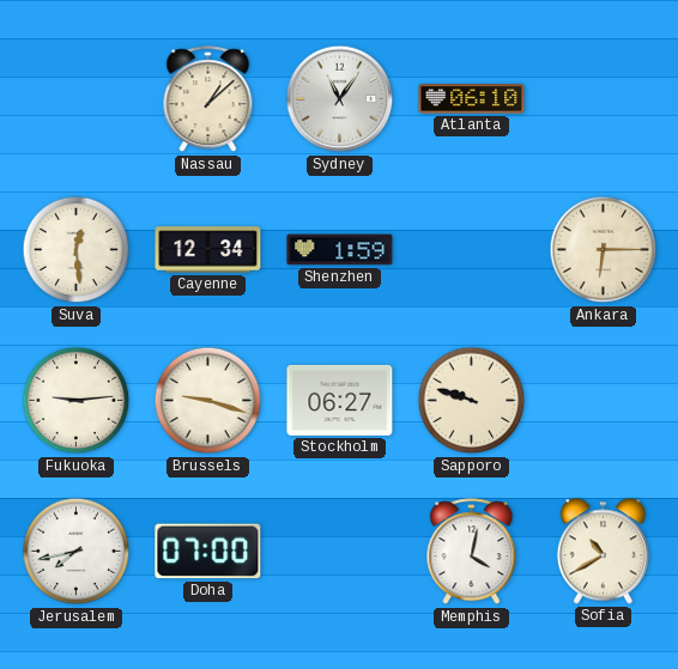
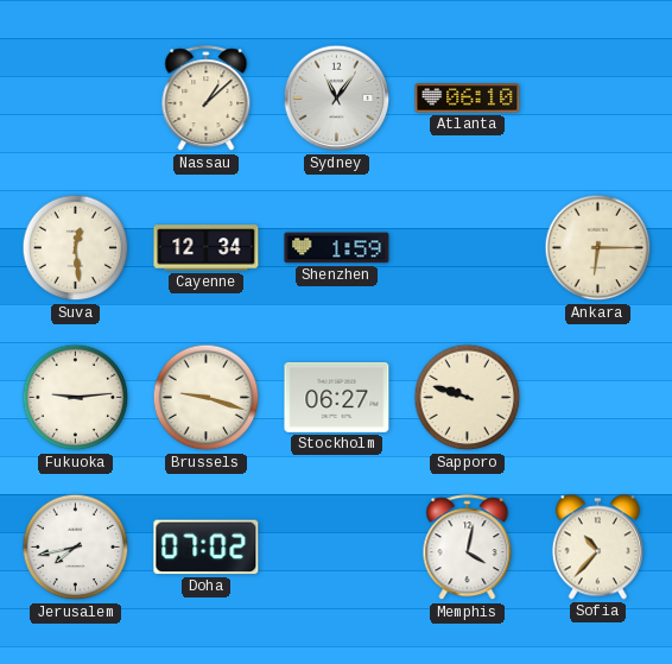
Doha: 07:00 -> 07:02 (207, 548)
Sofia: 10:40 -> 10:37 (597, 548)
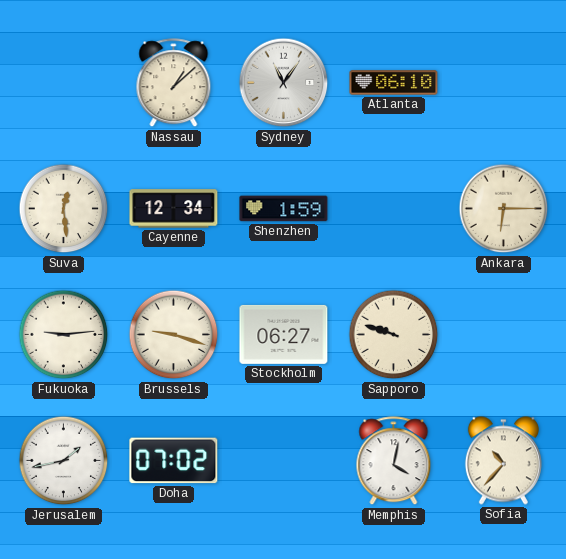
Jerusalem: 7:43 -> 1:43 (64, 461)
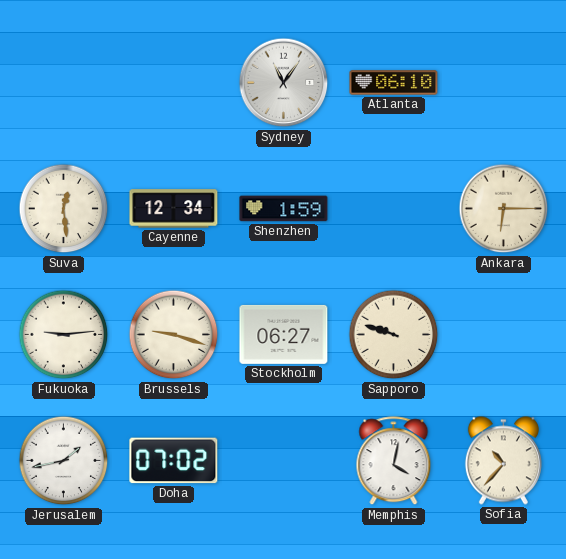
Nassau: 1:08 -> none (174, 83)
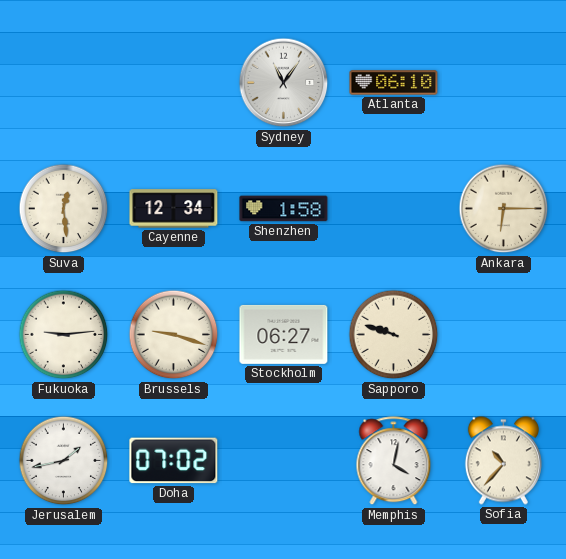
Shenzhen: 1:59 -> 1:58 (284, 209)
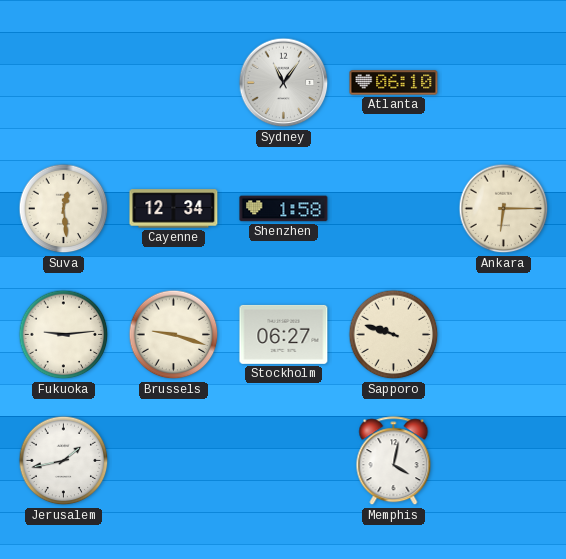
Doha: 07:02 -> none (174, 461)
Sofia: 10:37 -> none (503, 461)
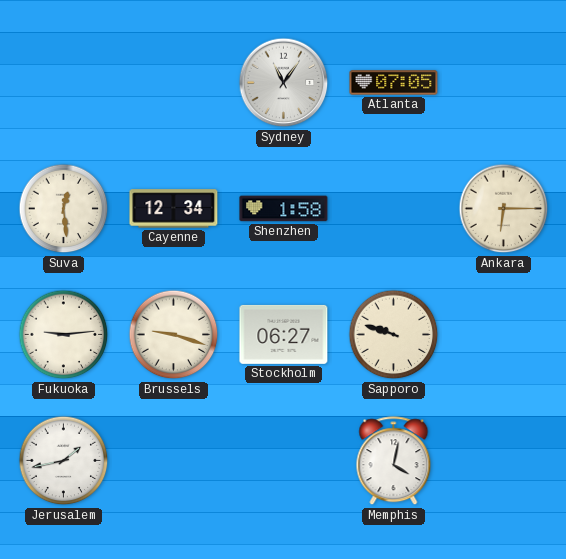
Atlanta: 06:10 -> 07:05 (394, 83)
